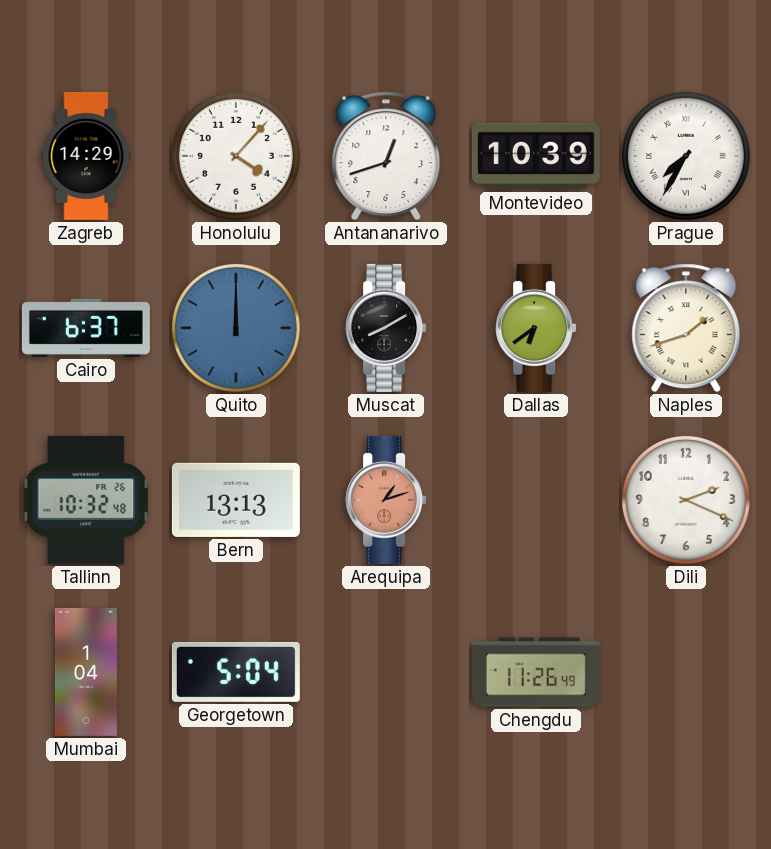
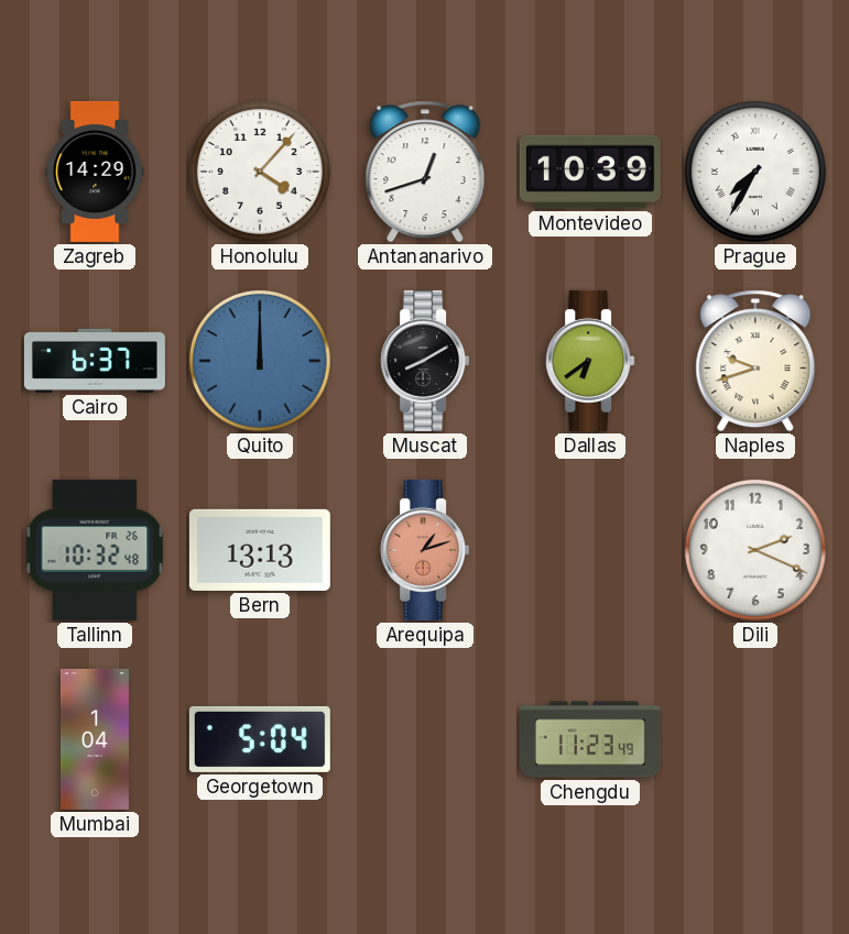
Naples: 1:42 -> 9:42 (755, 361)
Chengdu: 11:26 -> 11:23 (590, 739)
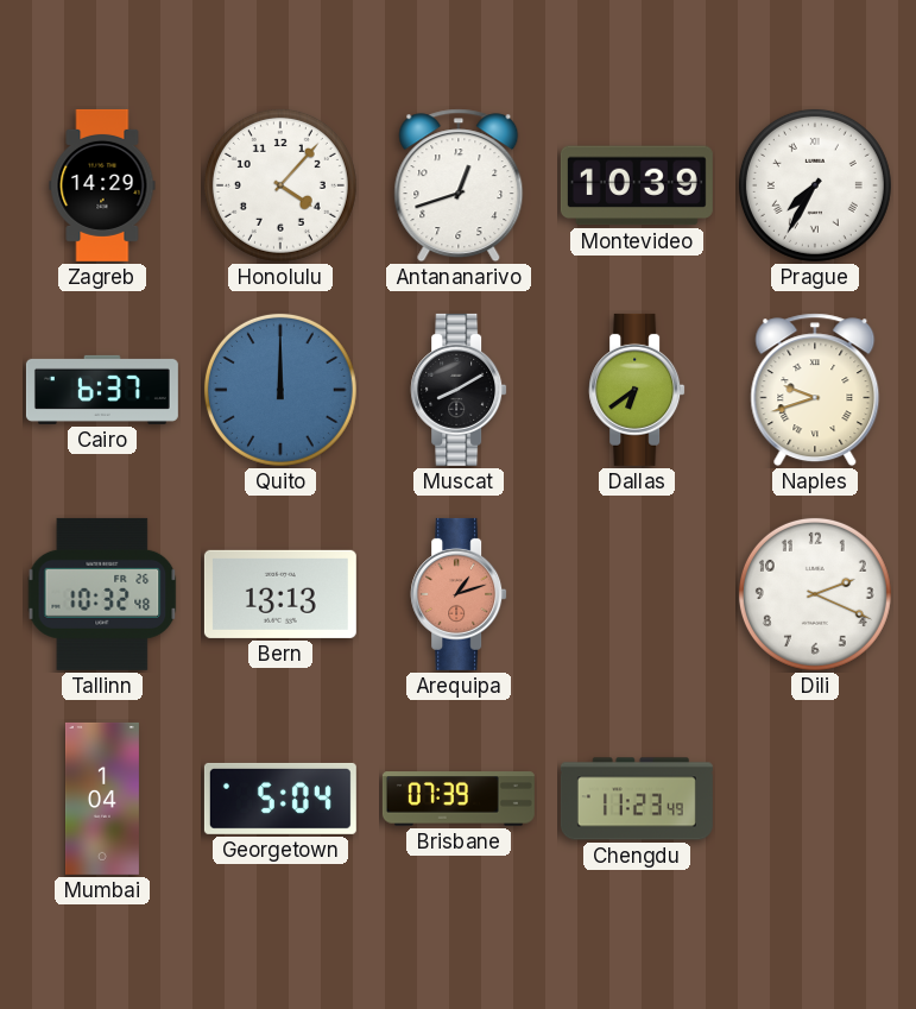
Brisbane: none -> 07:39 (459, 799)
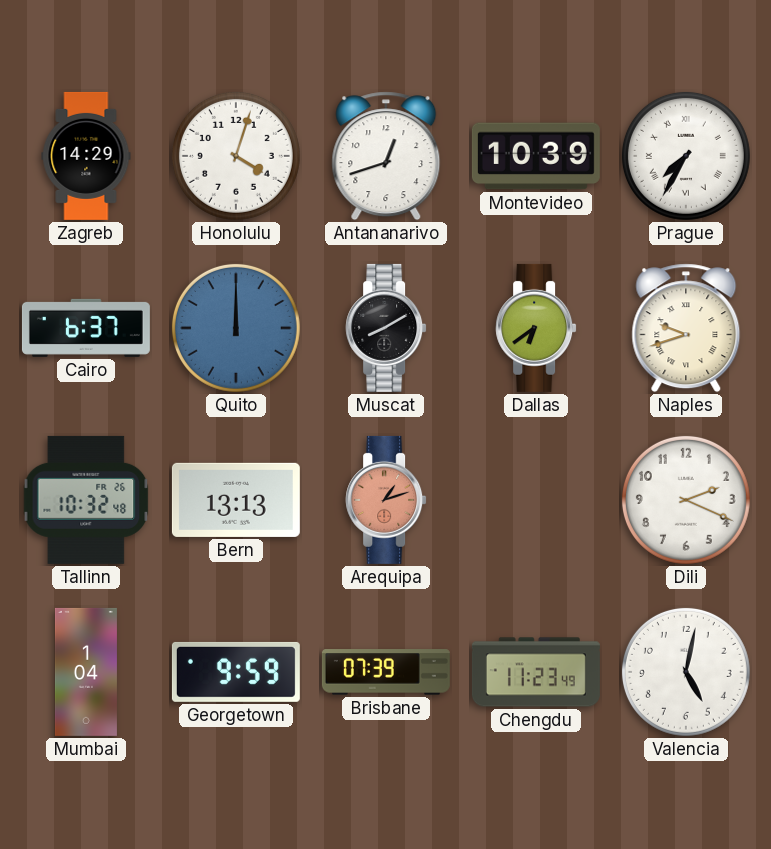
Honolulu: 4:07 -> 4:03 (236, 156)
Georgetown: 5:04 -> 9:59 (236, 672)
Valencia: none -> 5:02 (686, 672)
